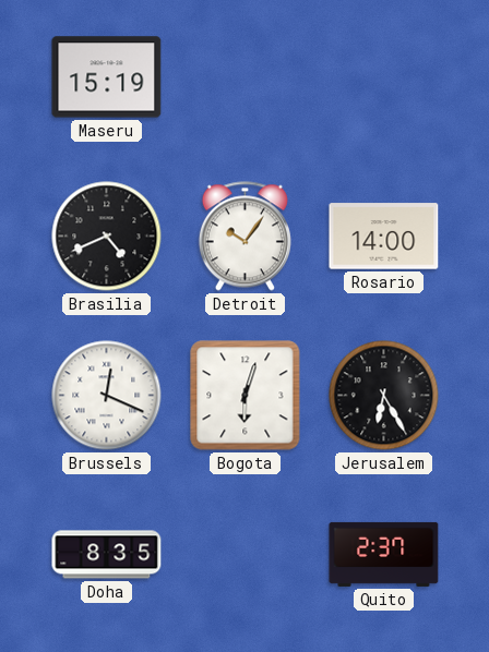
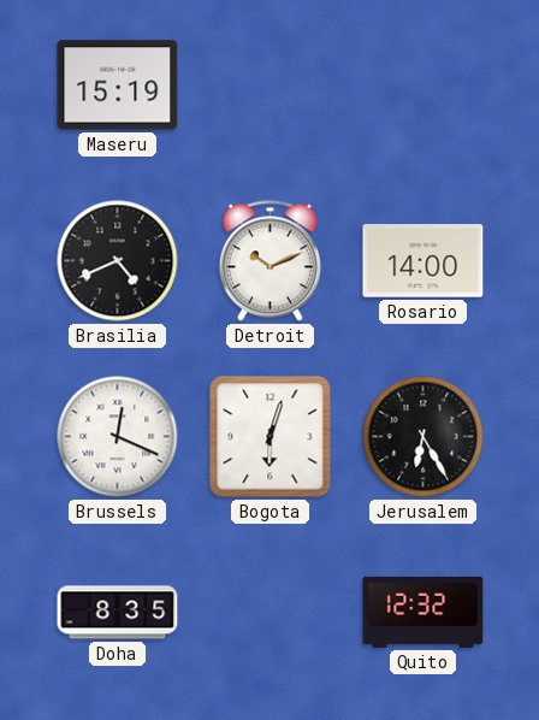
Detroit: 10:06 -> 10:11 (269, 261)
Quito: 2:37 -> 12:32 (423, 612)
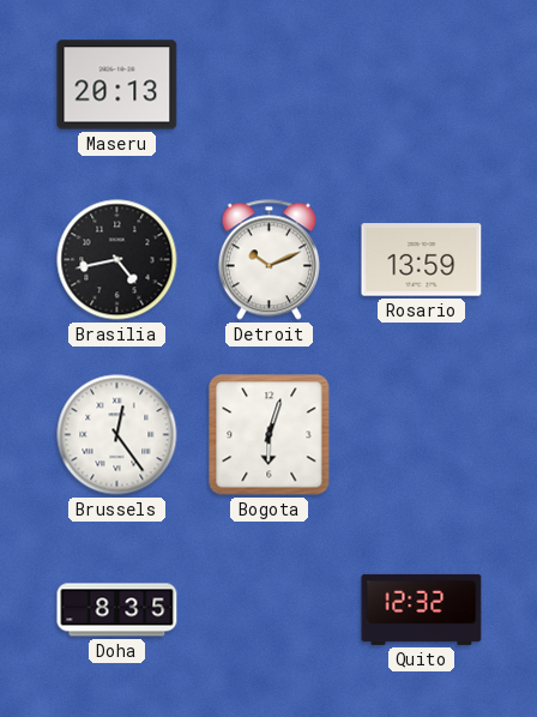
Maseru: 15:19 -> 20:13 (117, 85)
Brasilia: 4:41 -> 4:43 (117, 260)
Rosario: 14:00 -> 13:59 (422, 260)
Brussels: 12:19 -> 12:24 (117, 435)
Jerusalem: 6:25 -> none (423, 437)
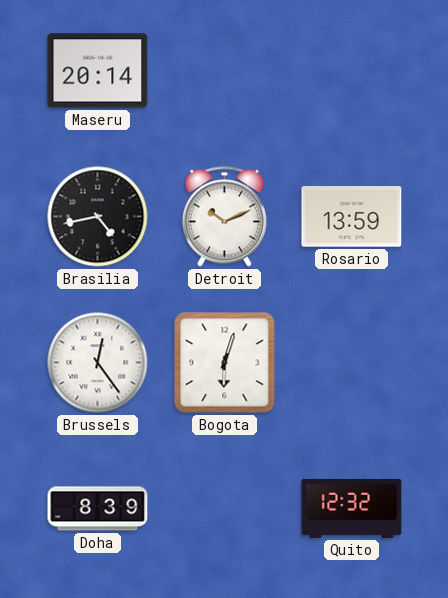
Maseru: 20:13 -> 20:14 (98, 71)
Doha: 8:35 -> 8:39 (98, 509)
